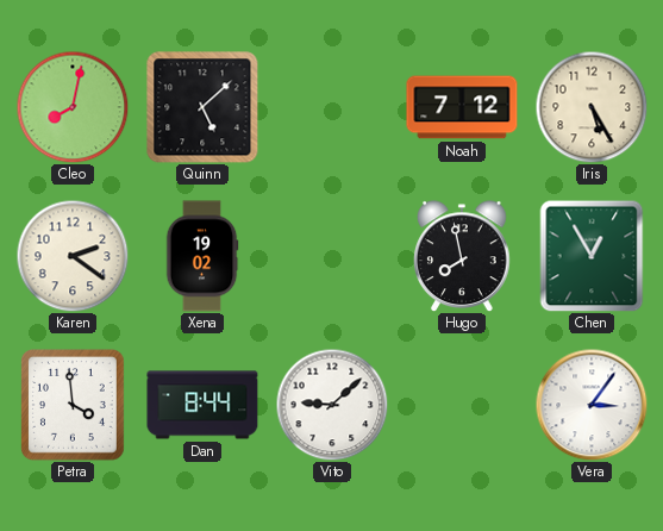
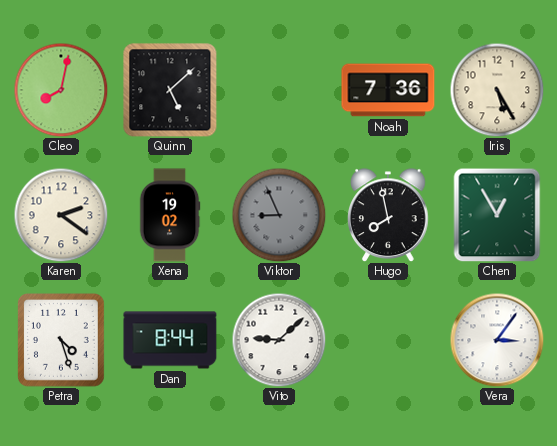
Noah: 7:12 -> 7:36 (388, 90)
Viktor: none -> 8:56 (279, 215)
Petra: 3:59 -> 4:27 (62, 341)
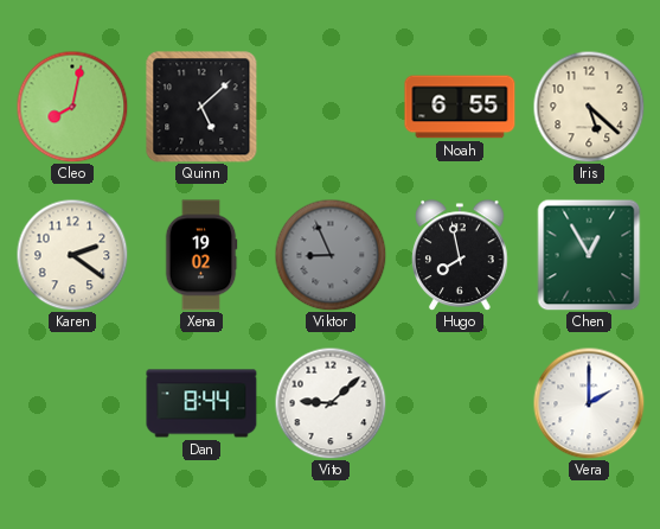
Noah: 7:36 -> 6:55 (460, 107)
Iris: 5:25 -> 5:22 (589, 107)
Petra: 4:27 -> none (62, 341)
Vera: 3:06 -> 2:00 (589, 403)
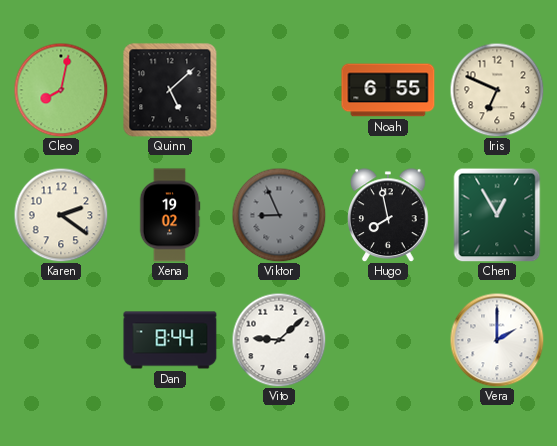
Iris: 5:22 -> 6:49 (497, 90)
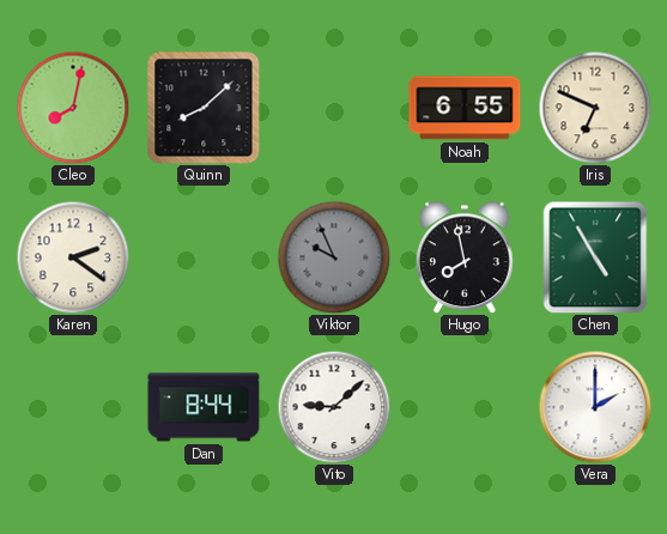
Quinn: 5:08 -> 8:08 (204, 108)
Xena: 19:02 -> none (170, 215)
Viktor: 8:56 -> 9:56 (334, 257)
Chen: 12:55 -> 4:55 (595, 257)
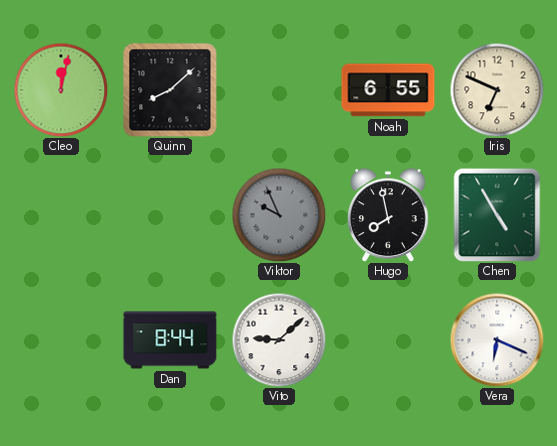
Cleo: 8:02 -> 12:02 (61, 90)
Karen: 2:21 -> none (73, 257)
Vera: 2:00 -> 6:19 (497, 340)
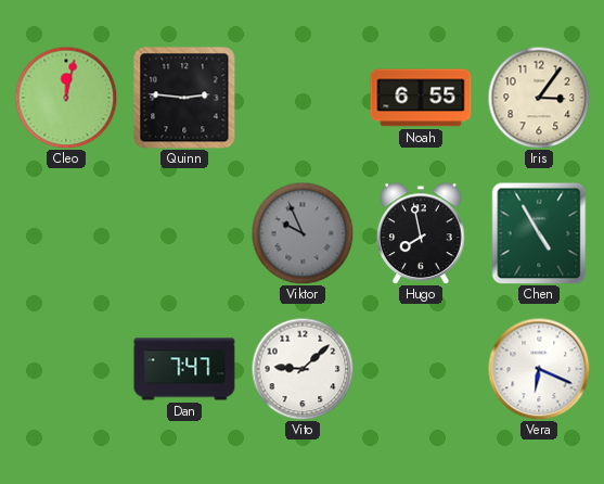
Quinn: 8:08 -> 2:46 (184, 98)
Iris: 6:49 -> 3:06 (539, 98)
Dan: 8:44 -> 7:47 (184, 369)
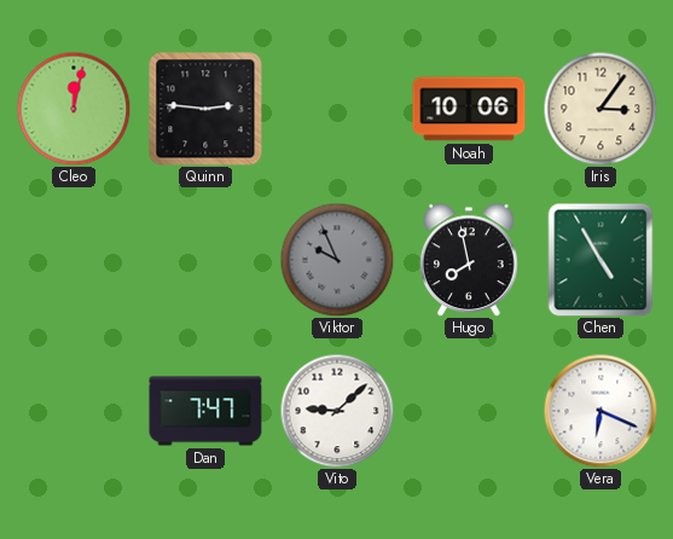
Noah: 6:55 -> 10:06 (469, 109)
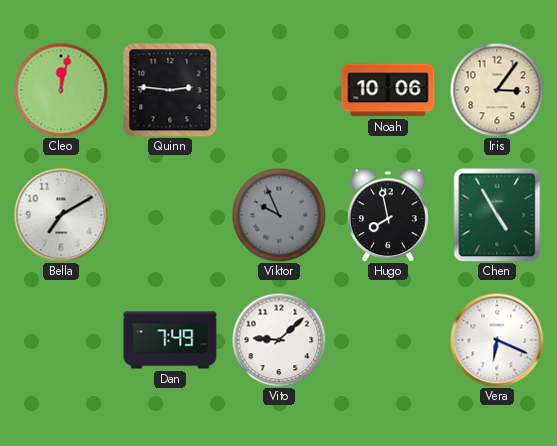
Bella: none -> 7:10 (61, 215)
Dan: 7:47 -> 7:49 (170, 340)
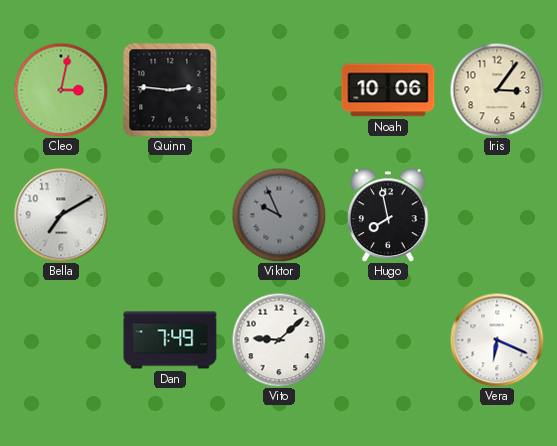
Cleo: 12:02 -> 3:02 (61, 90)
Chen: 4:55 -> none (497, 215)
